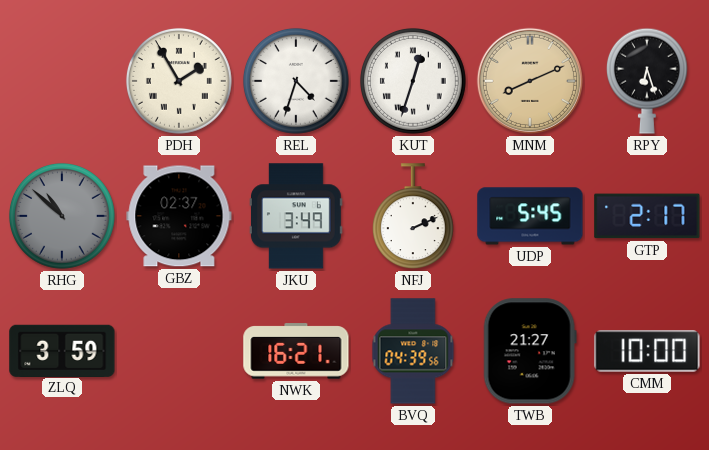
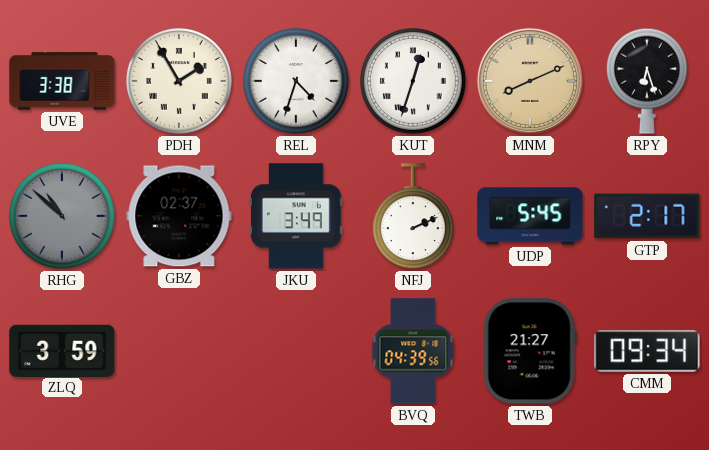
UVE: none -> 3:38 (62, 81)
NWK: 16:21 -> none (296, 351)
CMM: 10:00 -> 09:34 (647, 351)
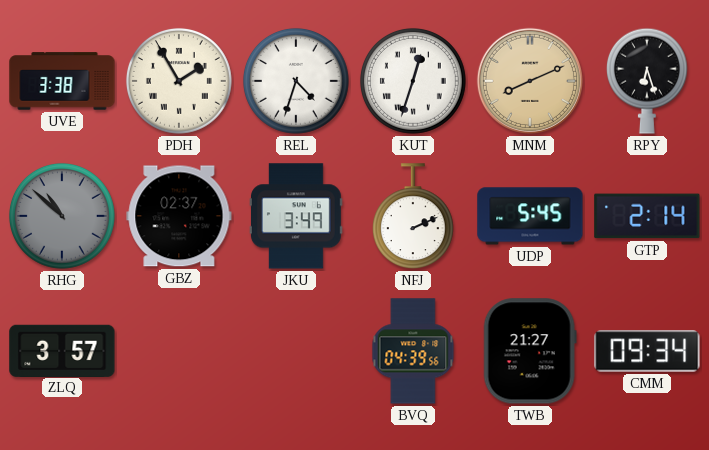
GTP: 2:17 -> 2:14 (647, 216)
ZLQ: 3:59 -> 3:57 (62, 350)
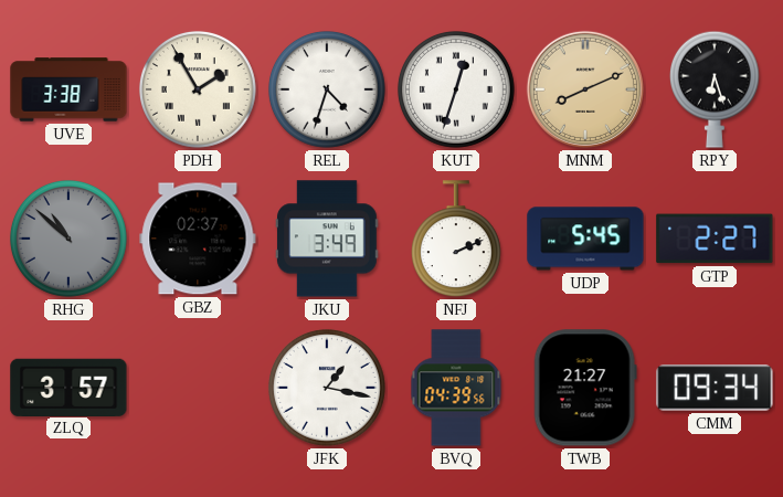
GTP: 2:14 -> 2:27 (715, 239)
JFK: none -> 1:17 (327, 388)
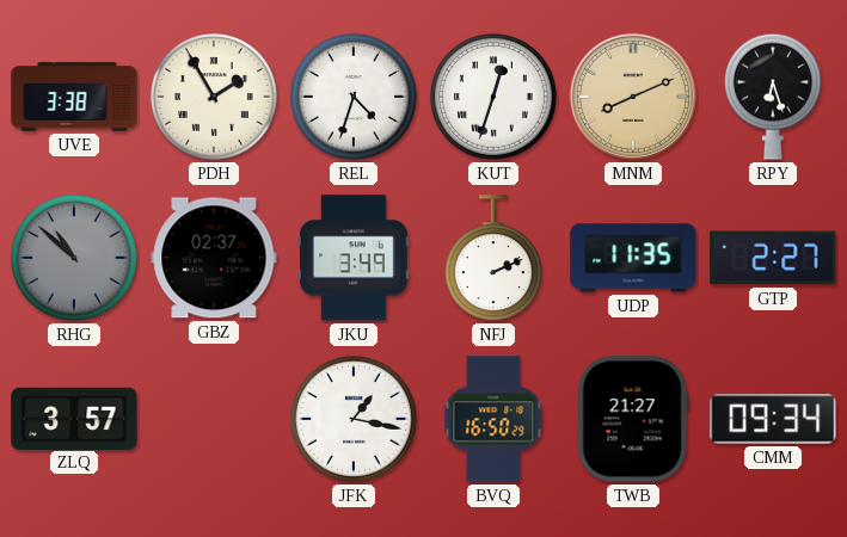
UDP: 5:45 -> 11:35 (633, 258)
BVQ: 04:39 -> 16:50 (493, 419)
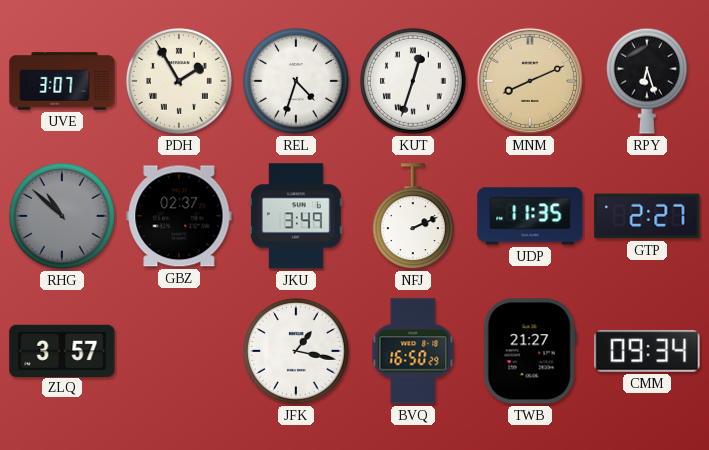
UVE: 3:38 -> 3:07 (62, 81)
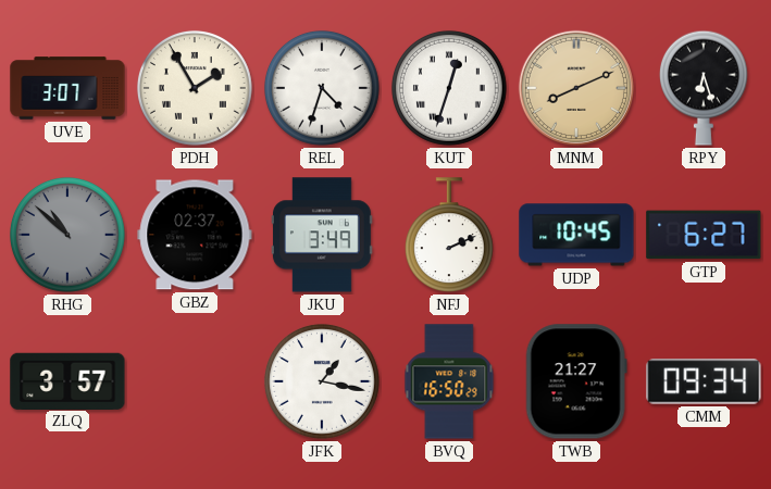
UDP: 11:35 -> 10:45 (576, 235)
GTP: 2:27 -> 6:27 (704, 235)
